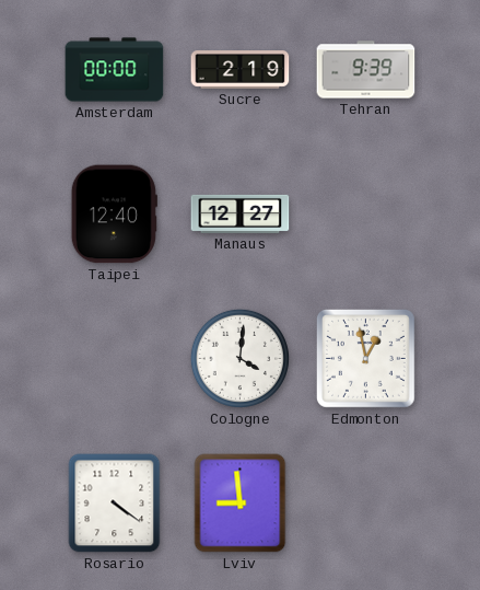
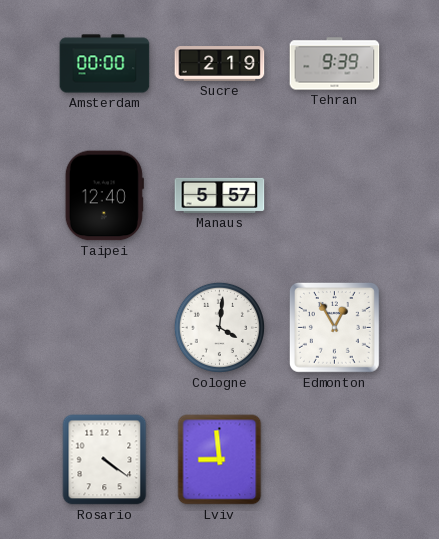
Manaus: 12:27 -> 5:57 (220, 195)
Edmonton: 12:58 -> 12:55 (334, 327)
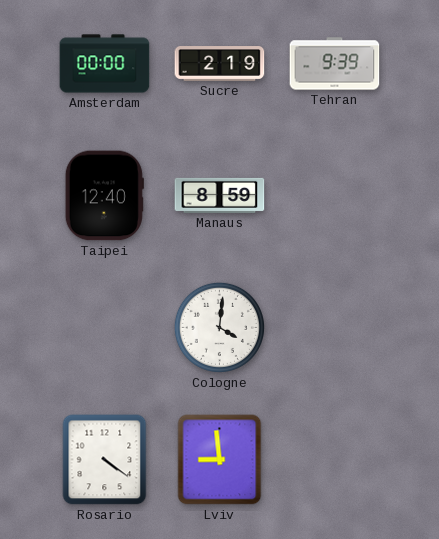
Manaus: 5:57 -> 8:59 (220, 195)
Edmonton: 12:55 -> none (334, 327)
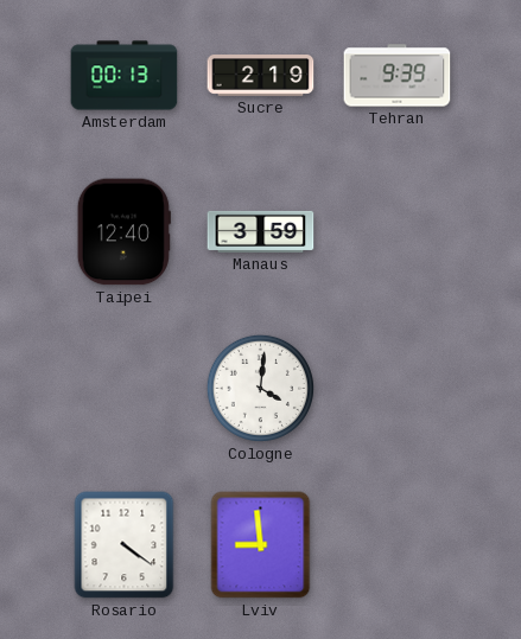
Amsterdam: 00:00 -> 00:13 (125, 76)
Manaus: 8:59 -> 3:59 (261, 231)
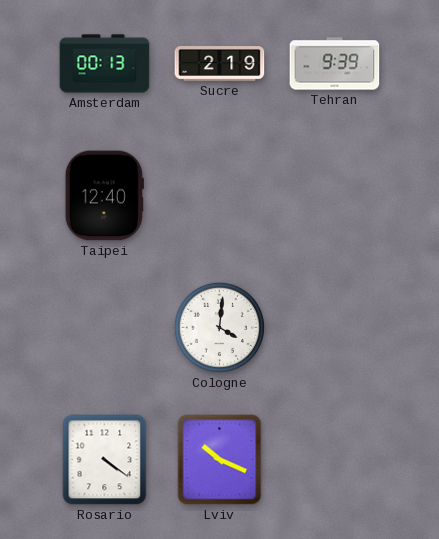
Manaus: 3:59 -> none (261, 231)
Lviv: 8:59 -> 10:19 (220, 460)
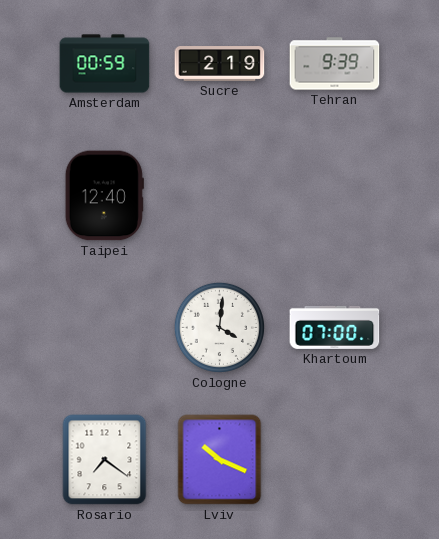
Amsterdam: 00:13 -> 00:59 (105, 64)
Khartoum: none -> 07:00 (335, 327)
Rosario: 4:21 -> 7:21 (105, 460)
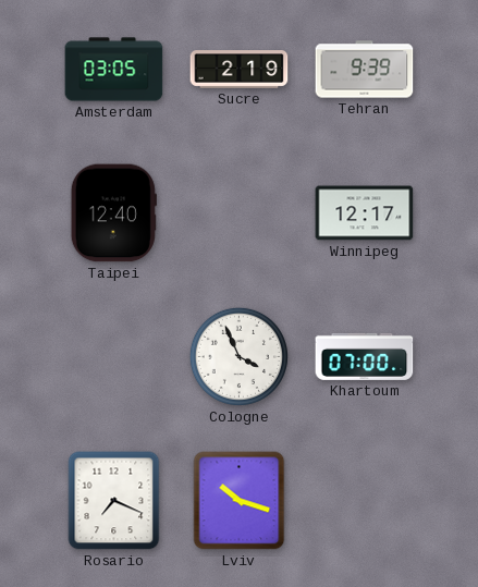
Amsterdam: 00:59 -> 03:05 (114, 70)
Winnipeg: none -> 12:17 (365, 213)
Cologne: 4:01 -> 3:56 (238, 356)
Rosario: 7:21 -> 7:19 (114, 501)
Lviv: 10:19 -> 10:18 (240, 501)
